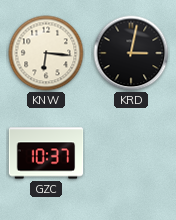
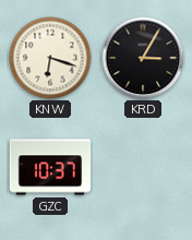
KNW: 6:16 -> 6:18 (50, 58)
KRD: 3:02 -> 3:05 (143, 58)
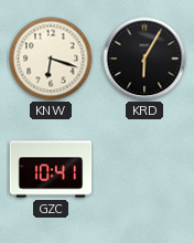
KRD: 3:05 -> 6:05 (144, 59)
GZC: 10:37 -> 10:41 (51, 169)
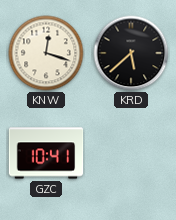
KNW: 6:18 -> 12:18 (46, 53)
KRD: 6:05 -> 5:38 (131, 53)
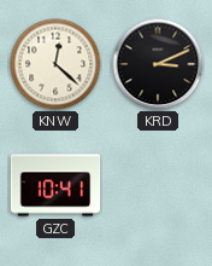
KNW: 12:18 -> 12:22 (55, 64)
KRD: 5:38 -> 3:11 (158, 64)
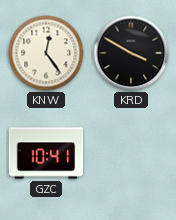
KNW: 12:22 -> 12:24 (46, 53)
KRD: 3:11 -> 3:50 (131, 53)
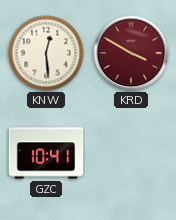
KNW: 12:24 -> 12:29 (46, 53)
KRD dial: black -> burgundy (131, 53)
